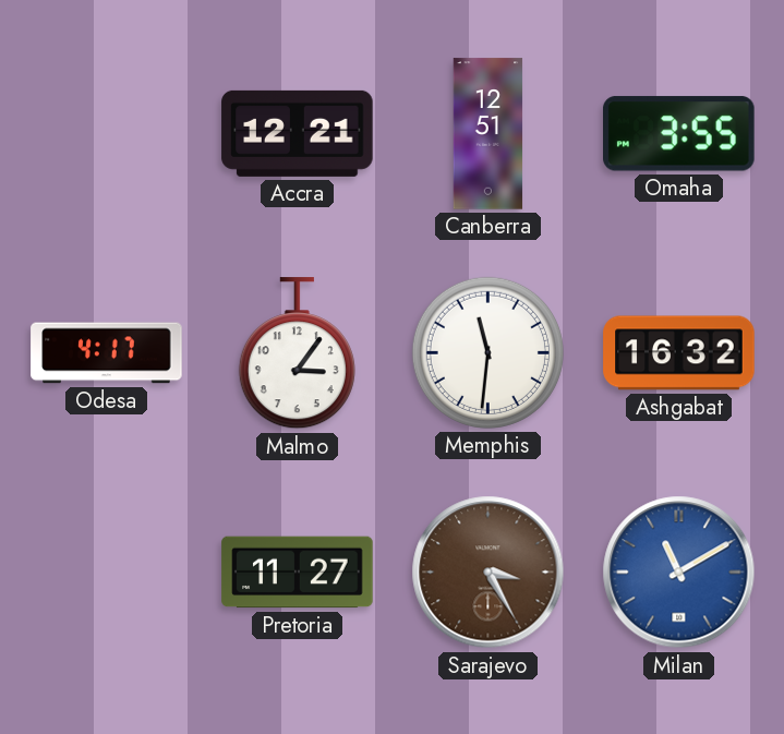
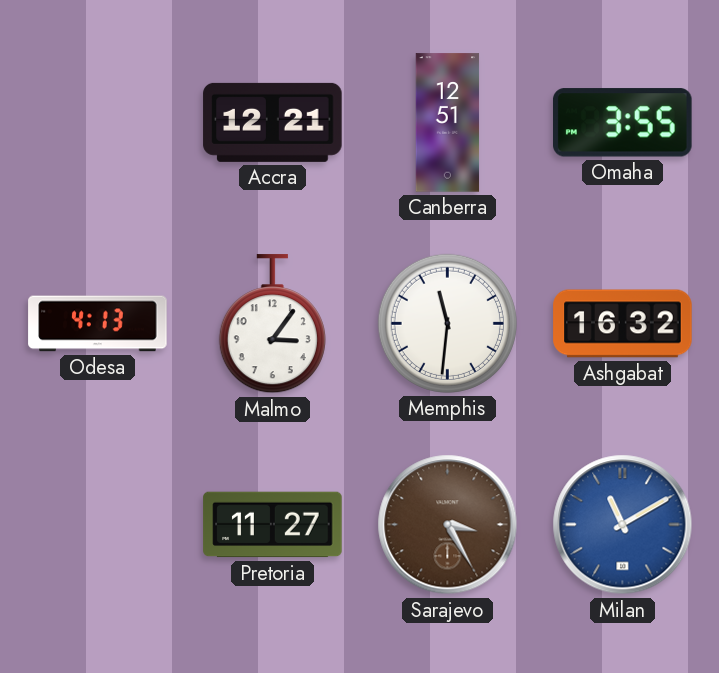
Odesa: 4:17 -> 4:13 (98, 324)
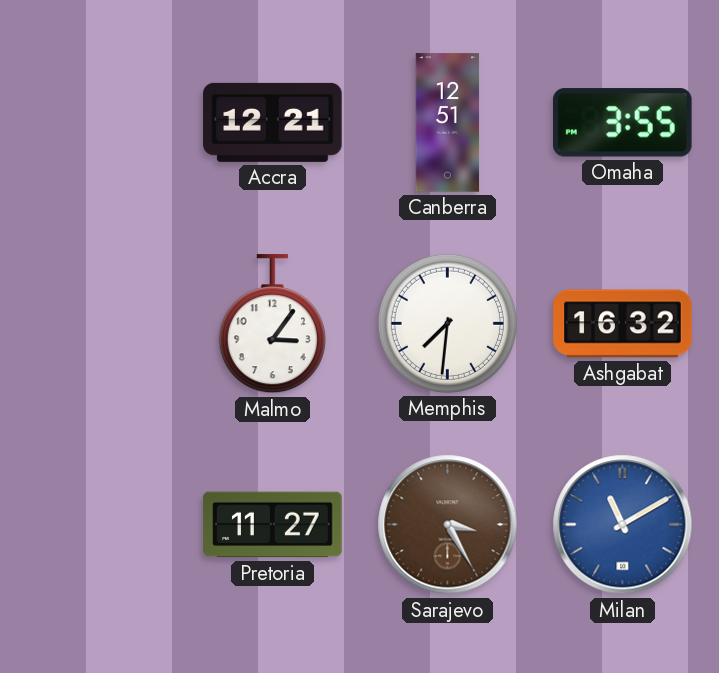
Odesa: 4:13 -> none (98, 324)
Memphis: 11:31 -> 7:31 (447, 323)
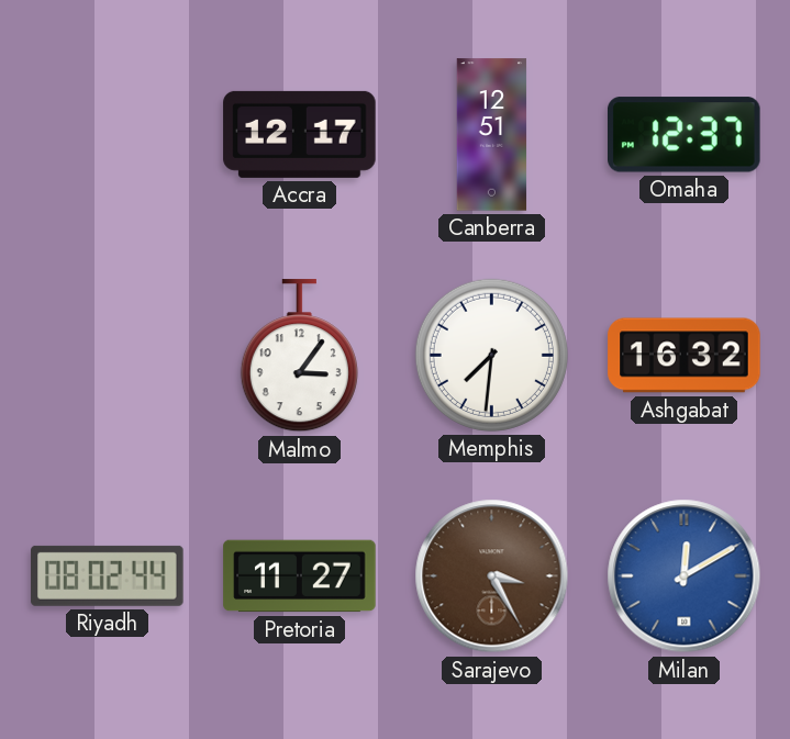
Accra: 12:21 -> 12:17 (300, 134)
Omaha: 3:55 -> 12:37 (685, 135)
Riyadh: none -> 08:02 (108, 575)
Milan: 11:10 -> 12:10 (685, 576)
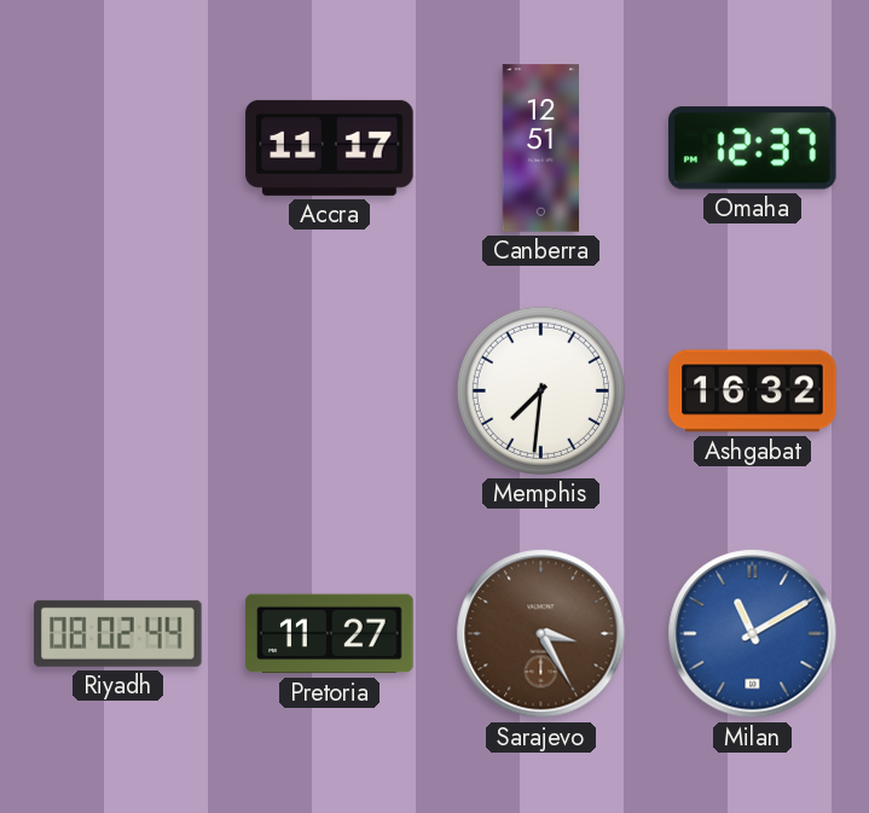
Accra: 12:17 -> 11:17 (330, 147)
Malmo: 3:06 -> none (299, 356)
Milan: 12:10 -> 11:10 (753, 634)
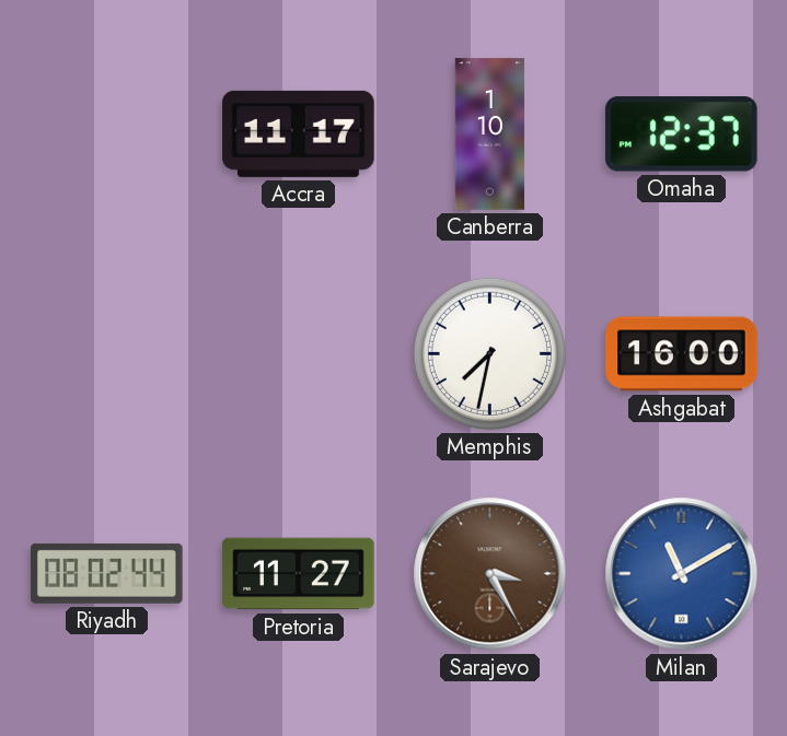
Canberra: 12:51 -> 1:10 (490, 135)
Memphis: 7:31 -> 7:32 (489, 353)
Ashgabat: 16:32 -> 16:00 (682, 354)
